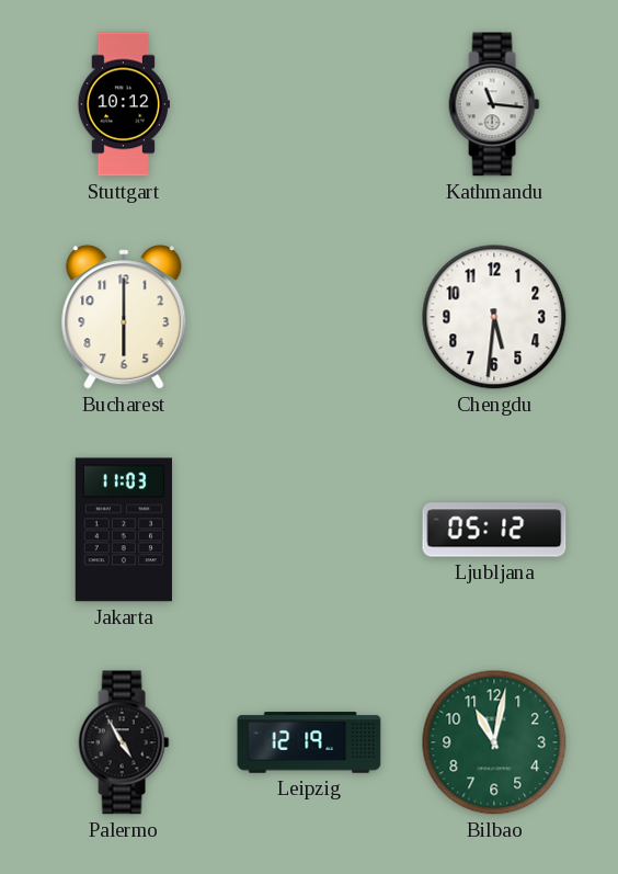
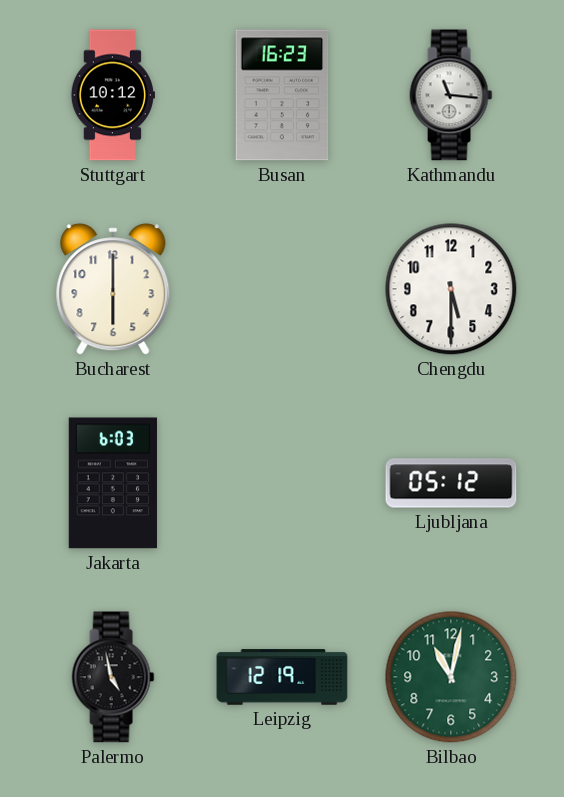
Busan: none -> 16:23 (282, 95)
Chengdu: 5:31 -> 5:30 (451, 289)
Jakarta: 11:03 -> 6:03 (113, 483)
Palermo: 4:55 -> 4:58 (113, 677)
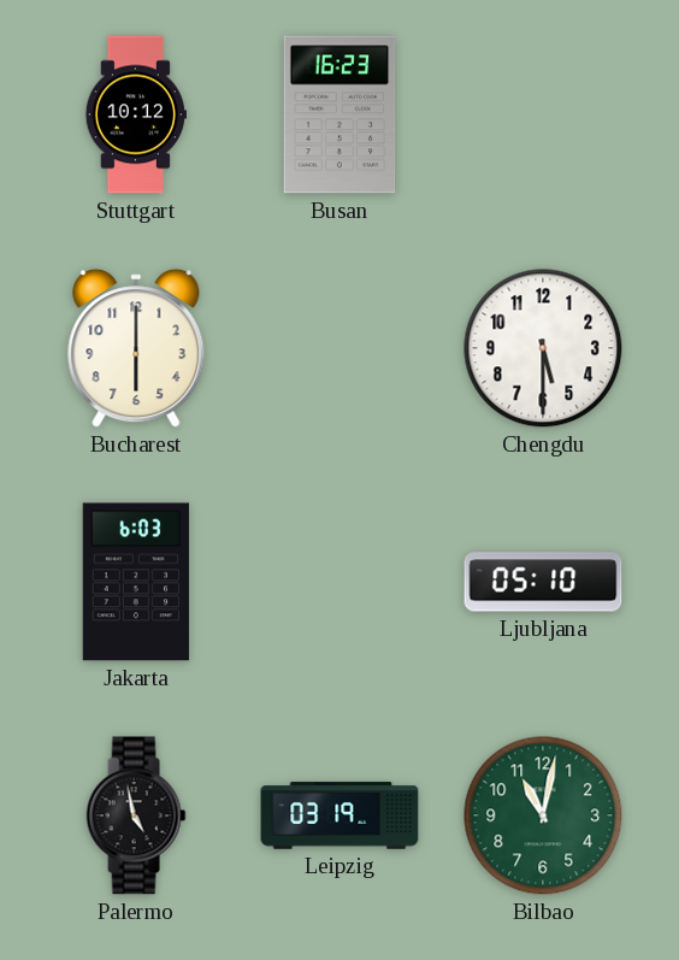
Kathmandu: 11:16 -> none (451, 95)
Ljubljana: 05:12 -> 05:10 (543, 582)
Leipzig: 12:19 -> 03:19 (339, 815)
